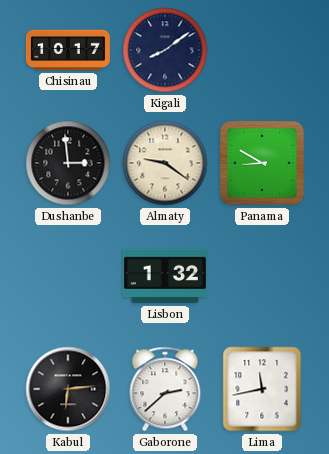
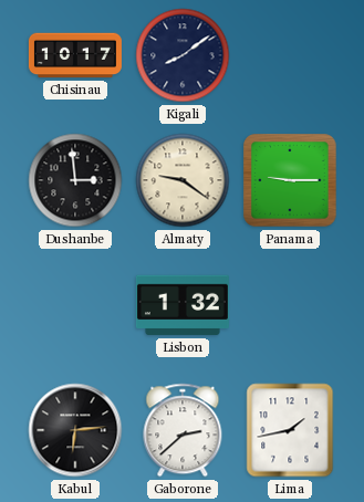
Panama: 8:50 -> 9:15 (290, 180)
Lima: 11:43 -> 1:43 (290, 430)
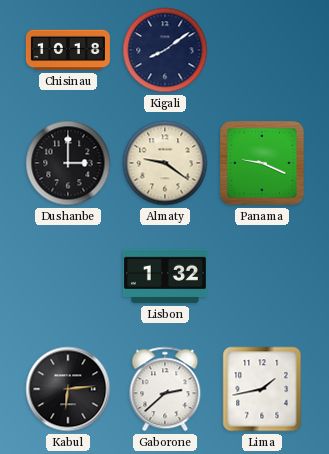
Chisinau: 10:17 -> 10:18 (68, 50)
Dushanbe: 2:59 -> 3:00 (68, 163)
Panama: 9:15 -> 9:19 (262, 163)
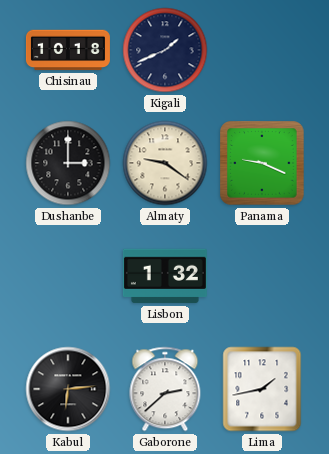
Kigali: 8:09 -> 1:41 (165, 50)
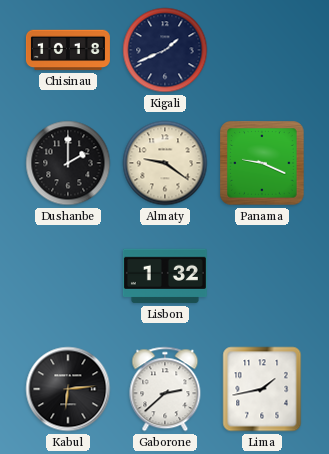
Dushanbe: 3:00 -> 2:00 (68, 163)
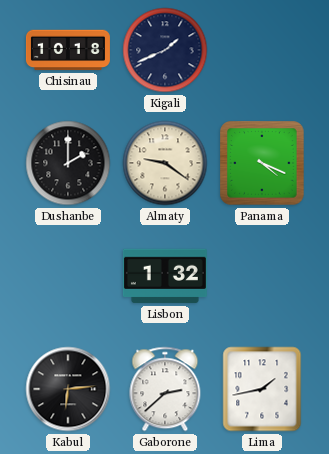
Panama: 9:19 -> 4:19 (262, 163)
